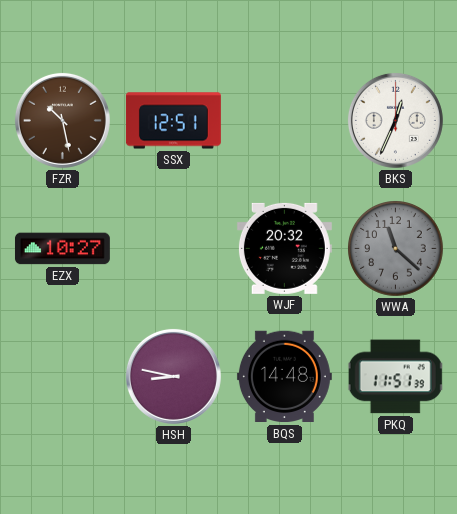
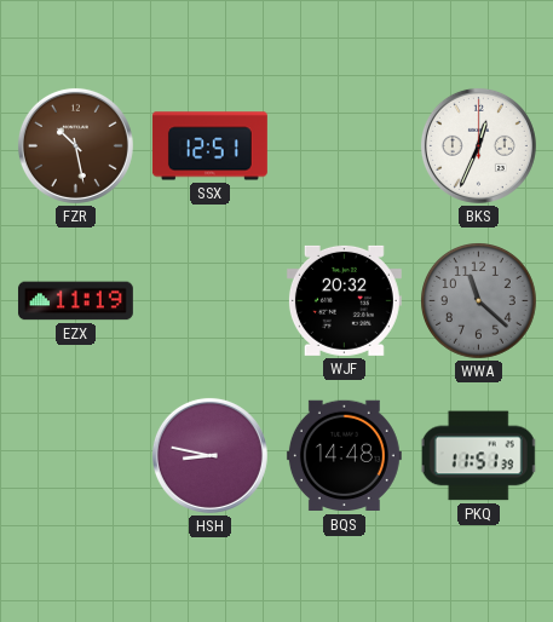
EZX: 10:27 -> 11:19 (75, 301)
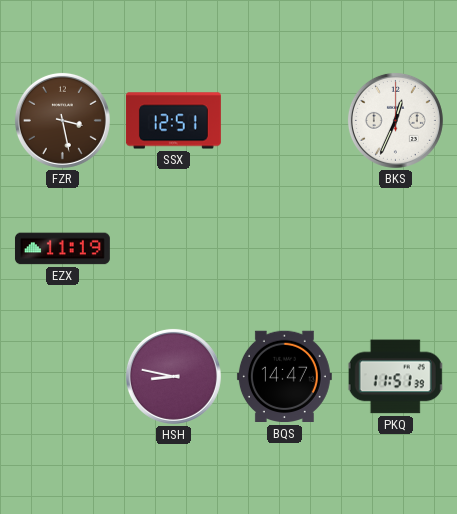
FZR: 10:28 -> 3:28 (62, 120)
WJF: 20:32 -> none (344, 300)
WWA: 11:22 -> none (479, 301)
BQS: 14:48 -> 14:47 (284, 377)
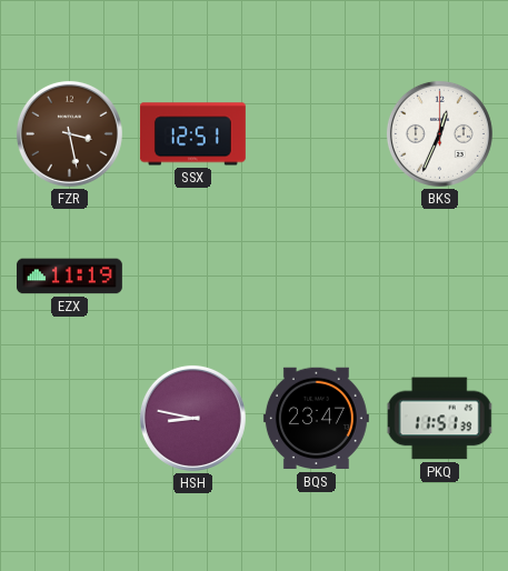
BQS: 14:47 -> 23:47 (316, 419)
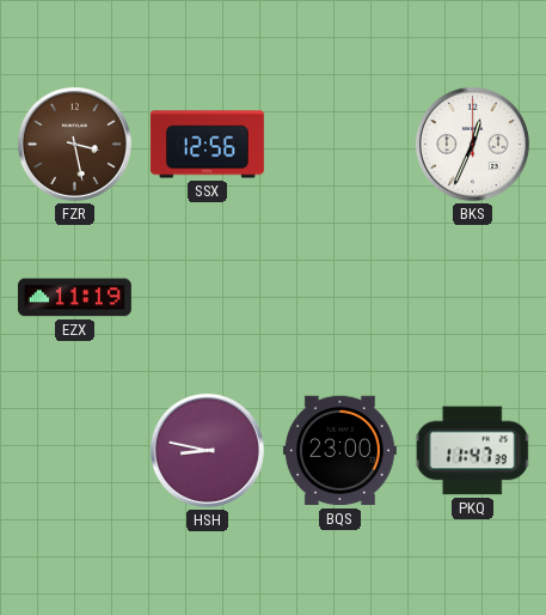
SSX: 12:51 -> 12:56 (207, 145)
BQS: 23:47 -> 23:00 (339, 451)
PKQ: 11:51 -> 11:47 (473, 451)
